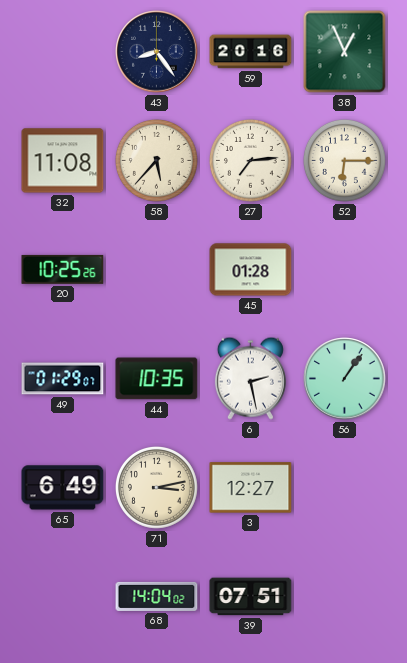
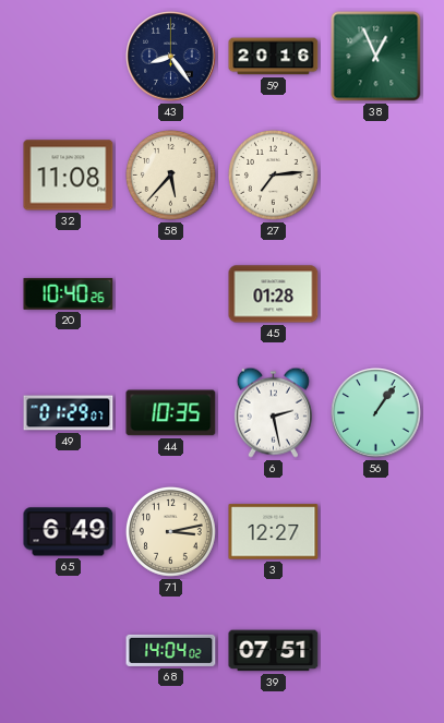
52: 6:15 -> none (344, 160)
20: 10:25 -> 10:40 (69, 293)
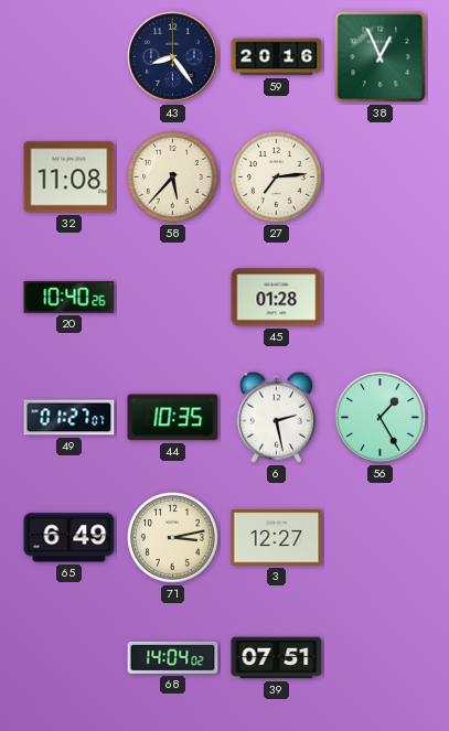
49: 01:29 -> 01:27 (70, 418)
56: 1:06 -> 1:25 (381, 418)
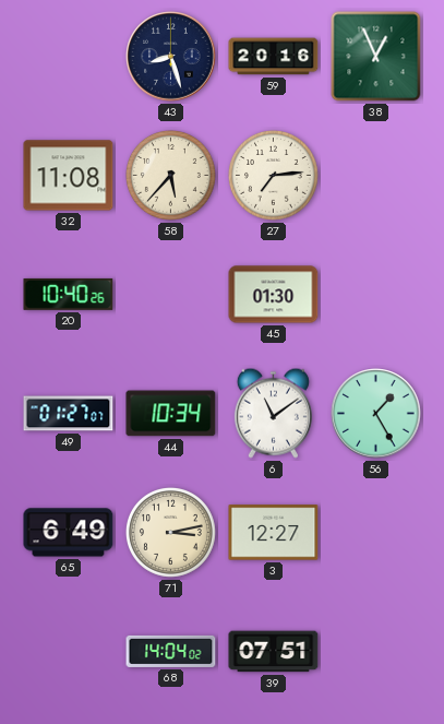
43: 8:24 -> 8:27 (171, 57)
45: 01:28 -> 01:30 (274, 295)
44: 10:35 -> 10:34 (171, 414)
6: 2:28 -> 11:09 (273, 413)
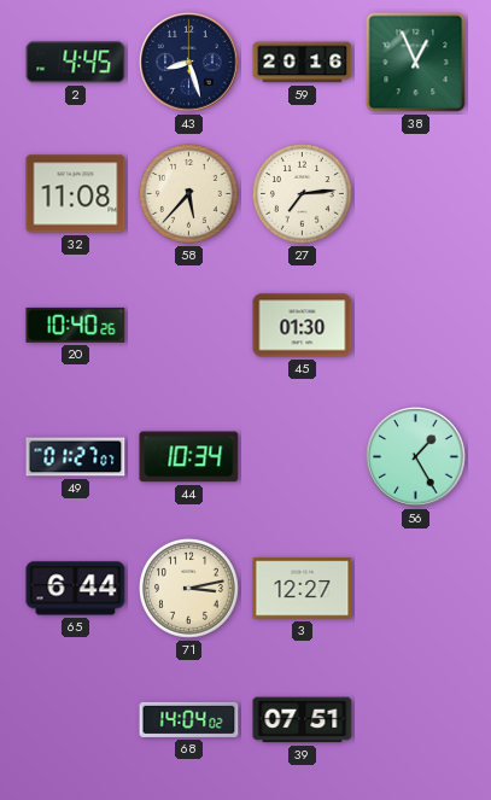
2: none -> 4:45 (76, 63)
6: 11:09 -> none (273, 413)
65: 6:49 -> 6:44 (76, 589)
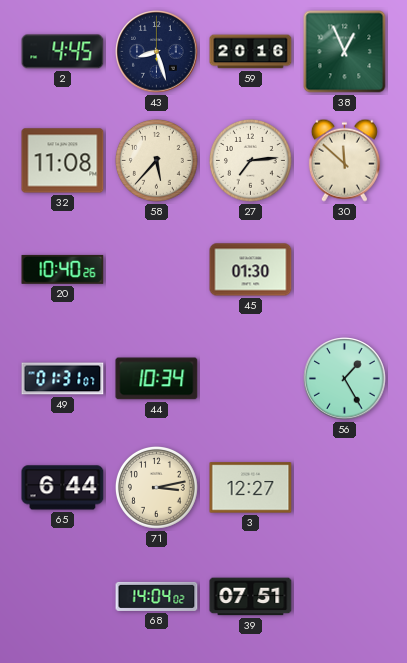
30: none -> 11:52 (344, 160)
49: 01:27 -> 01:31 (63, 379)
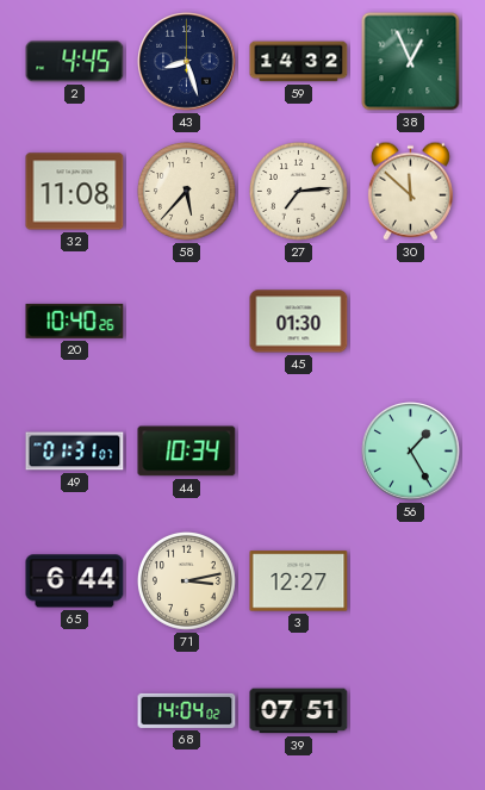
59: 20:16 -> 14:32 (299, 62)
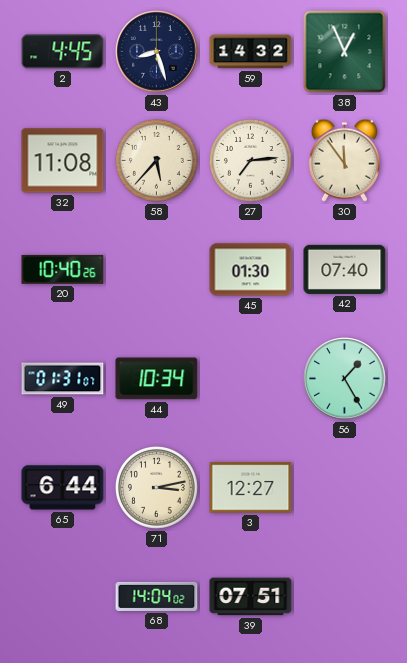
30: 11:52 -> 11:54 (344, 160)
42: none -> 07:40 (345, 269)
